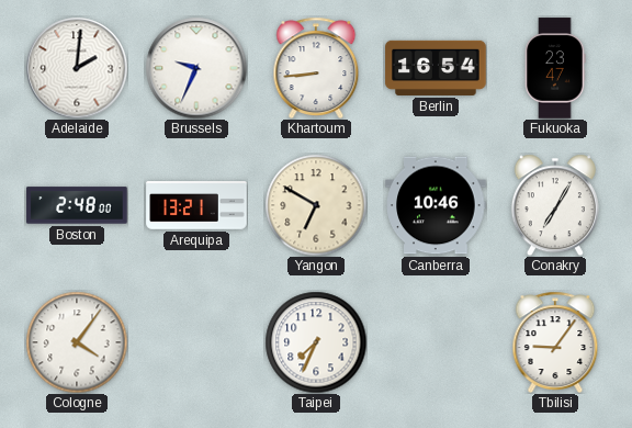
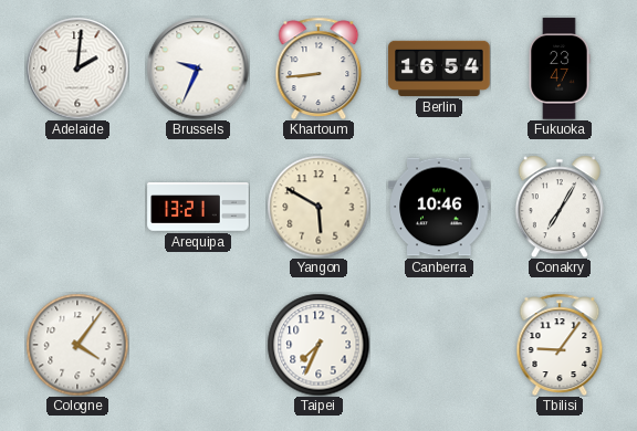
Boston: 2:48 -> none (77, 205)
Yangon: 6:50 -> 5:50 (318, 207)
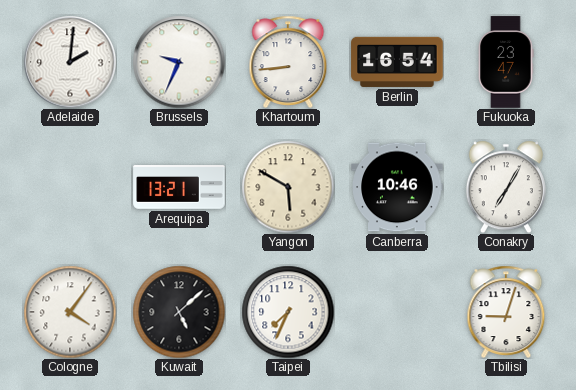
Kuwait: none -> 5:08 (179, 312)
Tbilisi: 9:06 -> 9:03 (506, 312)
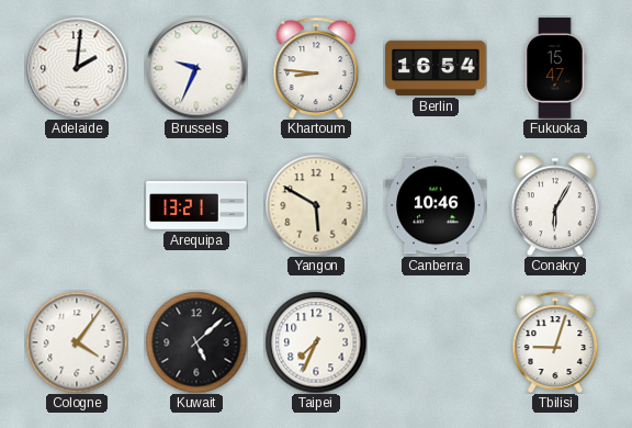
Khartoum: 8:44 -> 8:46 (316, 68)
Fukuoka: 23:47 -> 15:47 (555, 68)
Conakry: 7:05 -> 6:05 (555, 205)
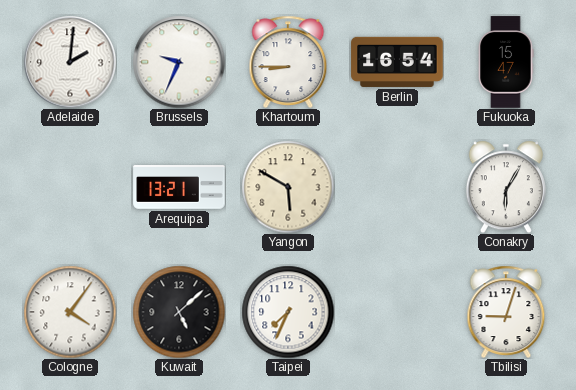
Khartoum: 8:46 -> 8:45 (288, 62)
Canberra: 10:46 -> none (436, 205)
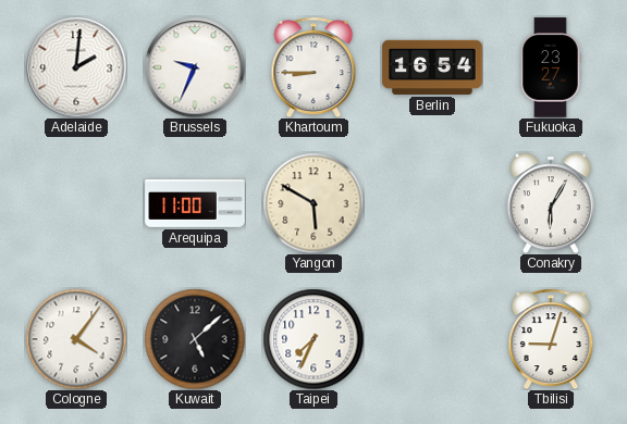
Fukuoka: 15:47 -> 23:27 (551, 67)
Arequipa: 13:21 -> 11:00 (195, 203)
